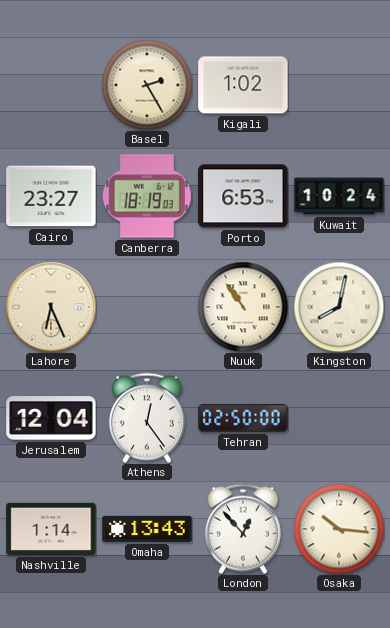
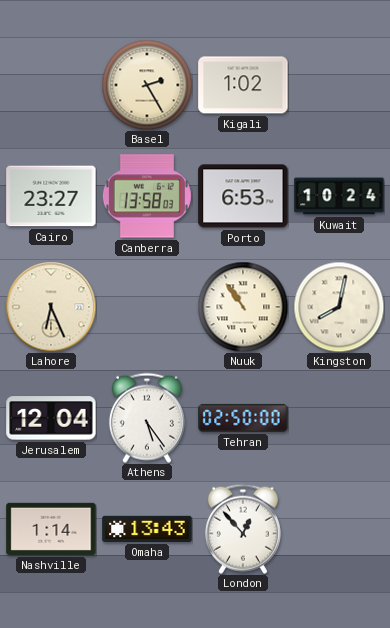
Canberra: 18:19 -> 13:58 (147, 196)
Athens: 12:24 -> 5:24 (147, 418)
Osaka: 10:16 -> none (339, 529)
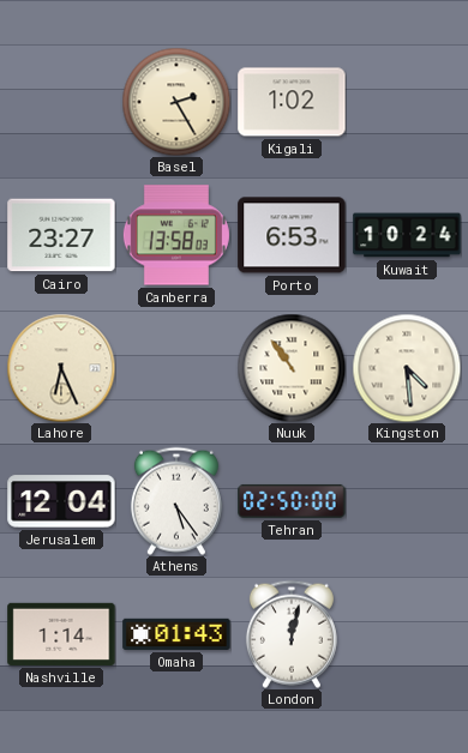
Kingston: 8:02 -> 4:29 (407, 368)
Omaha: 13:43 -> 01:43 (176, 634)
London: 12:53 -> 12:02 (292, 634)
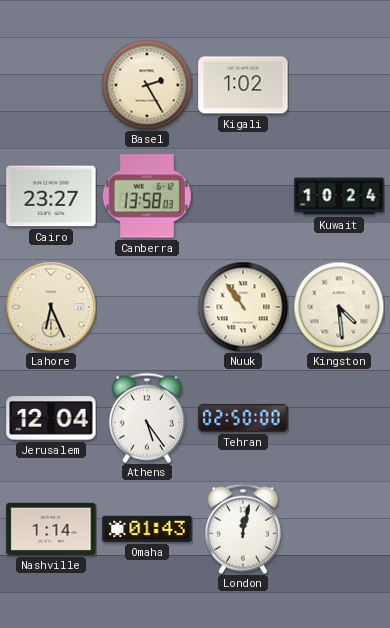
Porto: 6:53 -> none (292, 235)
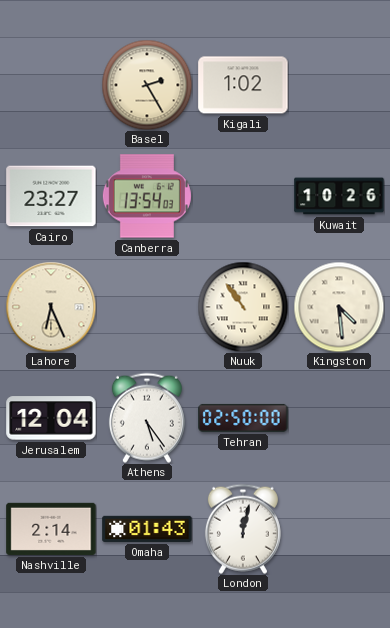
Canberra: 13:58 -> 13:54 (147, 196)
Kuwait: 10:24 -> 10:26 (339, 196)
Nashville: 1:14 -> 2:14 (51, 529)
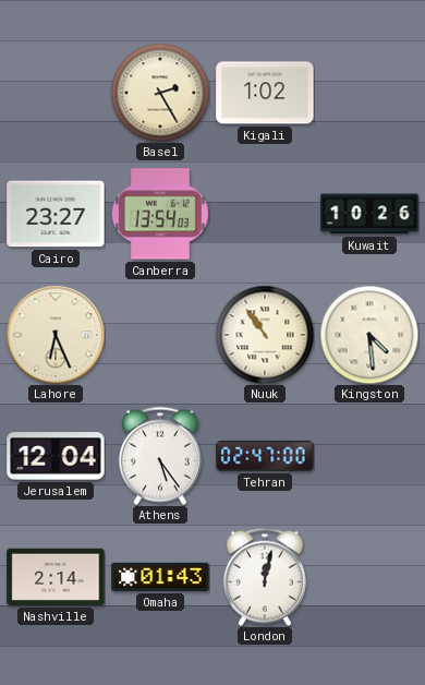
Tehran: 02:50 -> 02:47 (265, 456)
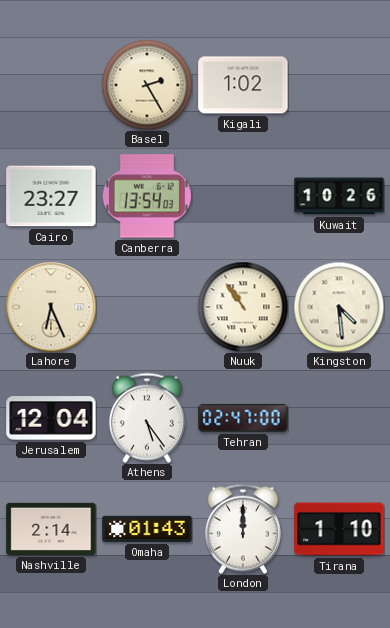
London: 12:02 -> 12:00 (243, 529)
Tirana: none -> 1:10 (339, 529)
